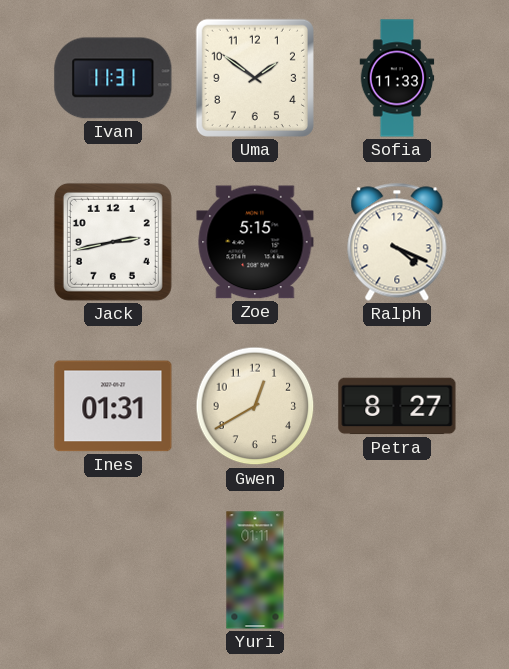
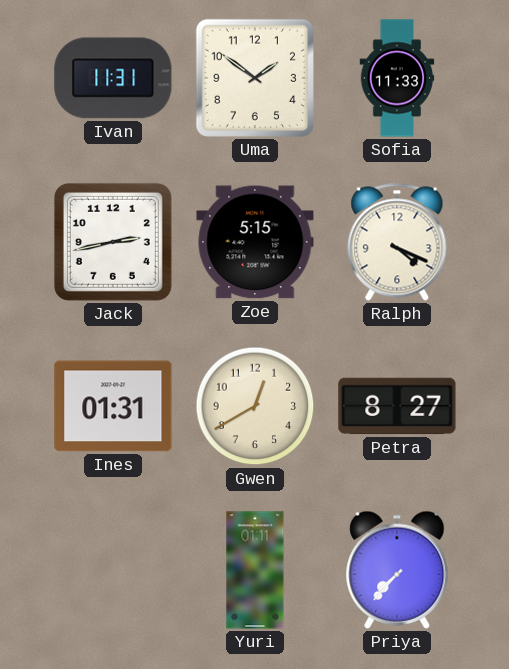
Priya: none -> 7:37 (397, 570)
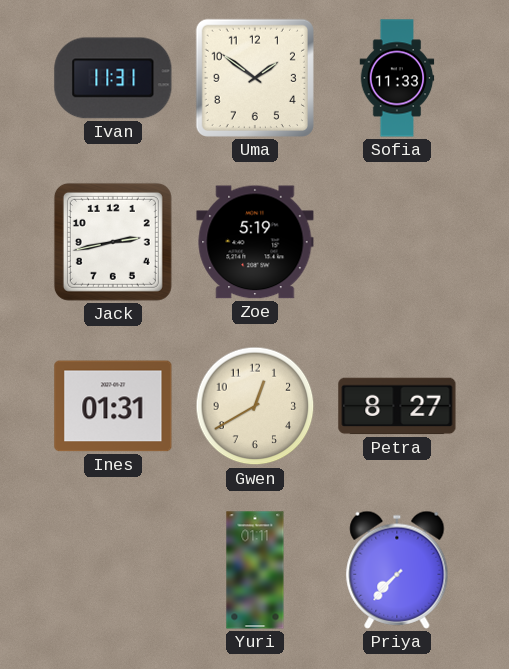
Zoe: 5:15 -> 5:19 (255, 242)
Ralph: 4:19 -> none (397, 242)
